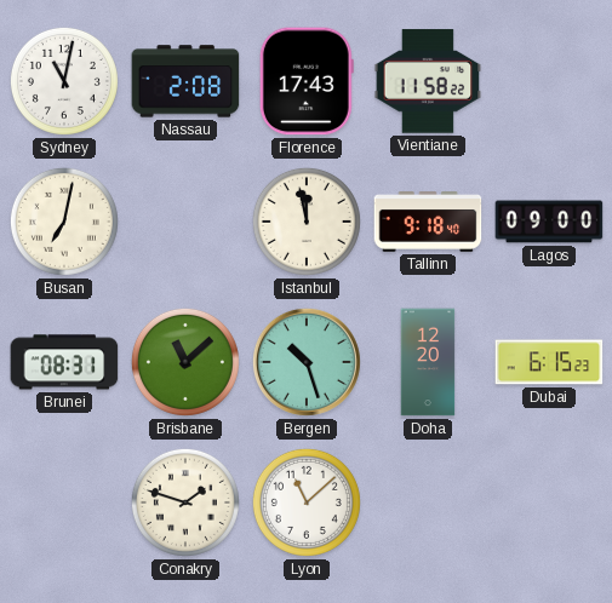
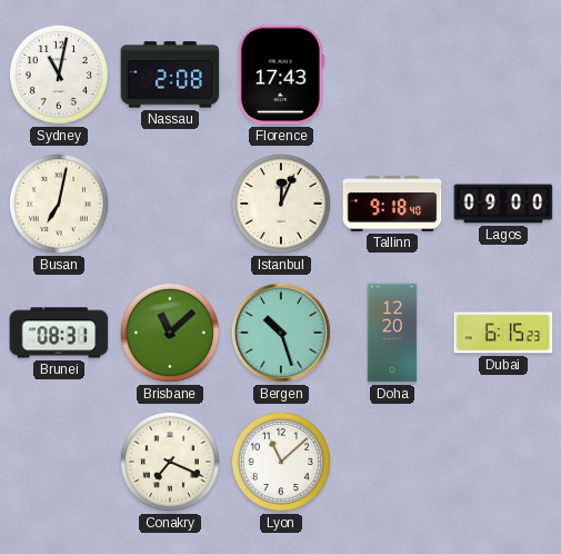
Vientiane: 11:58 -> none (428, 81)
Istanbul: 11:58 -> 12:04 (281, 204)
Conakry: 1:48 -> 7:19 (170, 462)
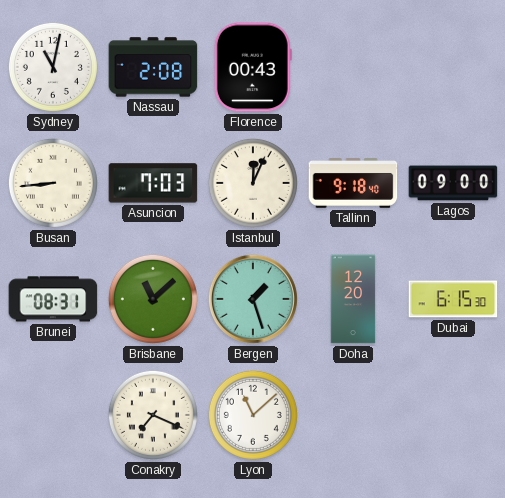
Florence: 17:43 -> 00:43 (253, 67)
Busan: 7:02 -> 8:44 (53, 183)
Asuncion: none -> 7:03 (153, 183)
Bergen: 10:27 -> 1:27 (253, 299)
Dubai: 6:15:23 -> 6:15:30 (453, 299)
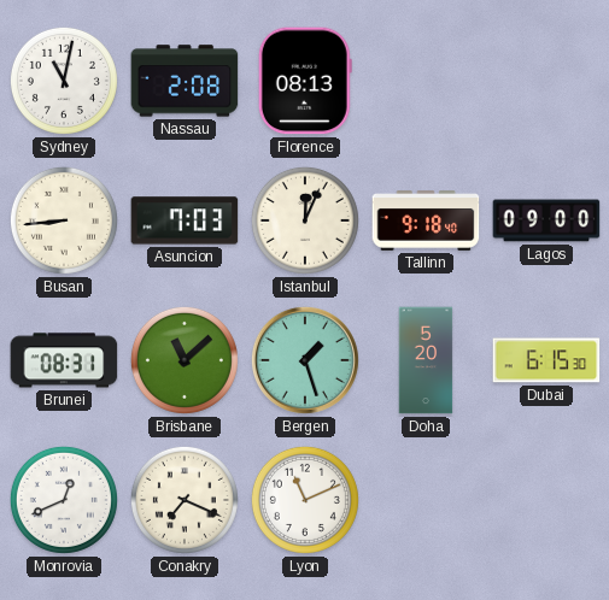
Florence: 00:43 -> 08:13 (305, 81)
Doha: 12:20 -> 5:20 (426, 360)
Monrovia: none -> 12:41 (64, 500)
Lyon: 11:08 -> 11:11 (305, 500)
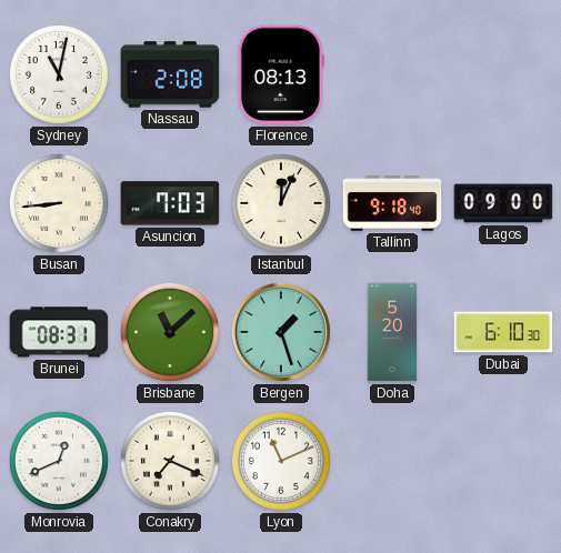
Dubai: 6:15 -> 6:10 (503, 332)
